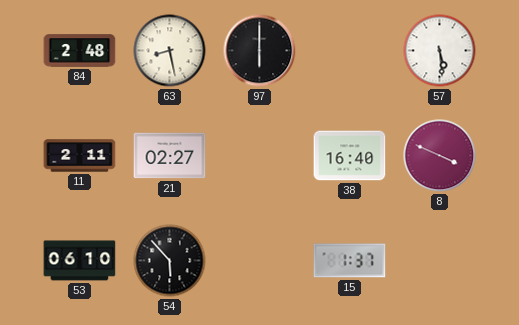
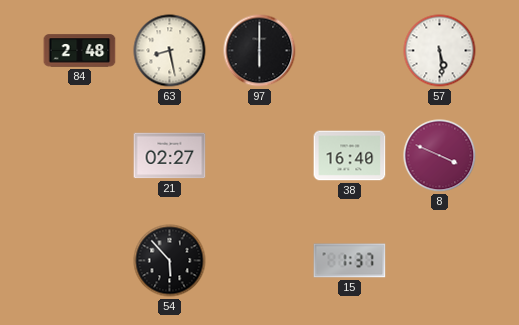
11: 2:11 -> none (80, 156)
53: 06:10 -> none (80, 261)
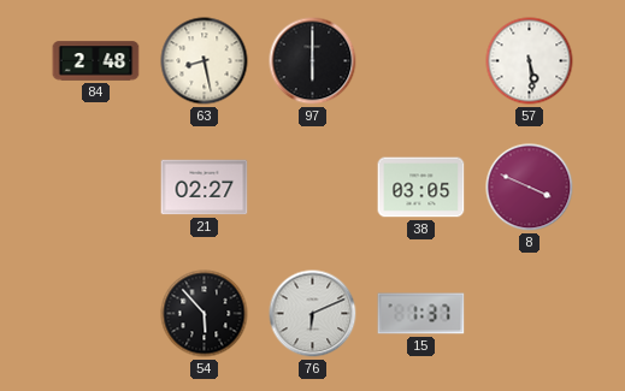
38: 16:40 -> 03:05 (421, 188)
76: none -> 6:11 (313, 314)
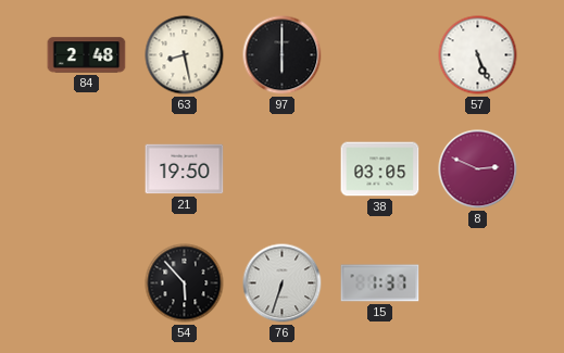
57: 5:29 -> 5:26 (478, 55)
21: 02:27 -> 19:50 (185, 169)
8: 3:49 -> 2:49 (478, 169)
76: 6:11 -> 6:33 (283, 283)
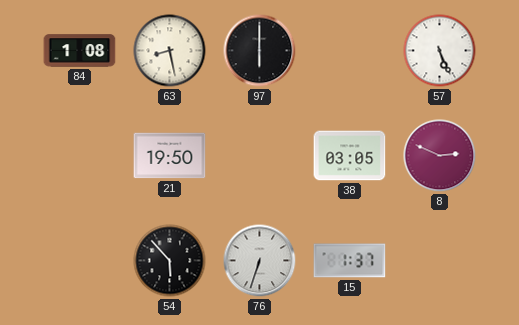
84: 2:48 -> 1:08 (80, 51)
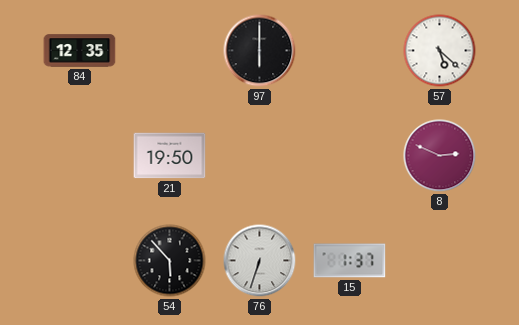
84: 1:08 -> 12:35 (80, 51)
63: 8:28 -> none (170, 51)
57: 5:26 -> 5:22 (440, 51)
38: 03:05 -> none (350, 156)
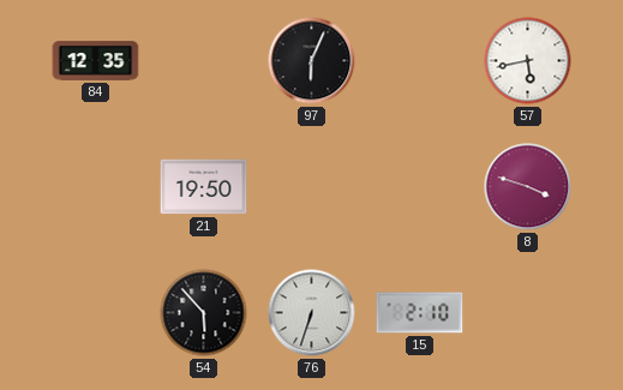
97: 6:00 -> 6:04 (312, 61)
57: 5:22 -> 5:43 (528, 61)
8: 2:49 -> 3:48 (528, 187)
15: 1:37 -> 2:10 (420, 313)
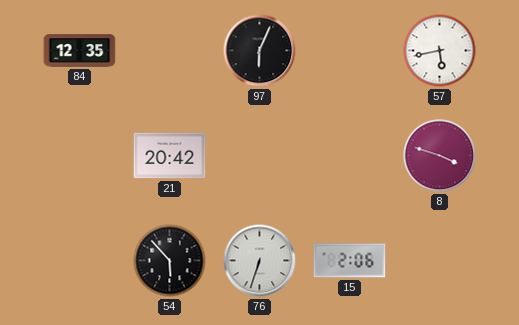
21: 19:50 -> 20:42 (170, 156)
15: 2:10 -> 2:06 (350, 261)
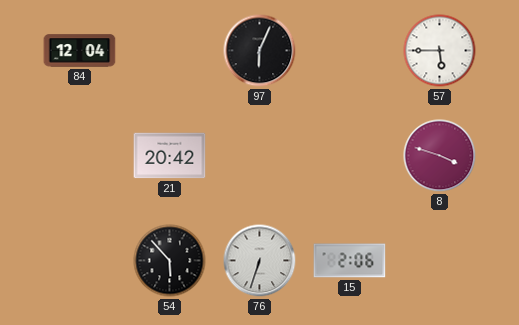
84: 12:35 -> 12:04 (80, 51)
57: 5:43 -> 5:45 (440, 51)
